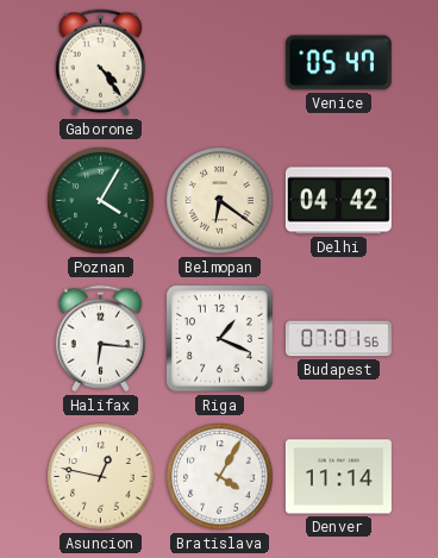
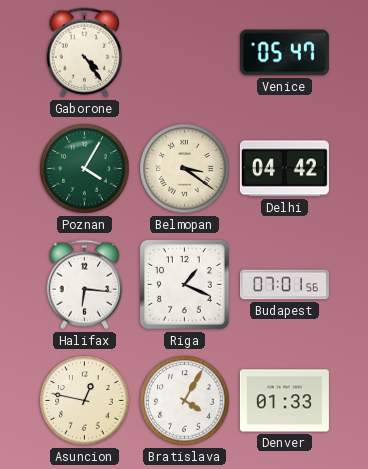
Belmopan: 6:21 -> 3:21 (185, 169)
Denver: 11:14 -> 01:33 (284, 401)
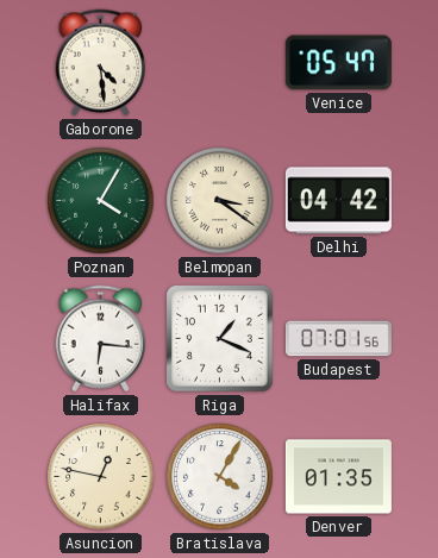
Gaborone: 4:24 -> 4:29 (100, 63)
Denver: 01:33 -> 01:35 (338, 477)
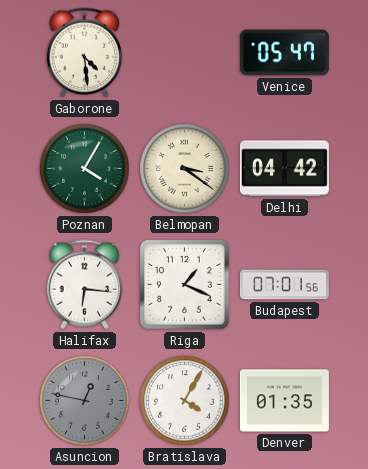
Asuncion dial: cream -> grey (85, 401)
